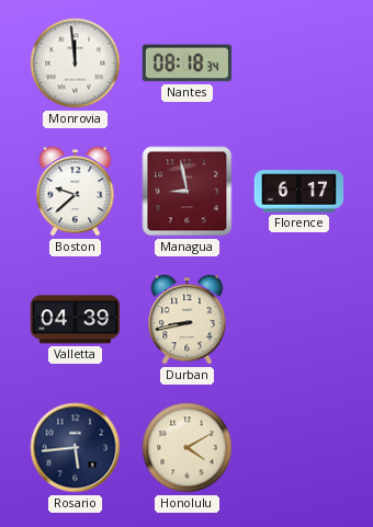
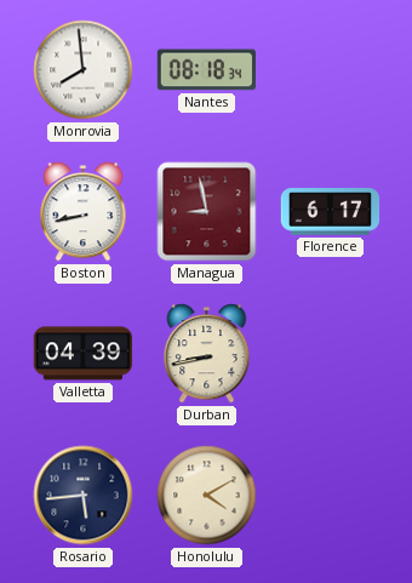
Monrovia: 11:59 -> 7:59 (84, 70)
Boston: 9:38 -> 8:43 (84, 212)
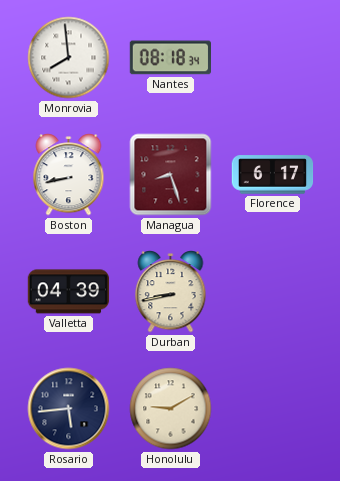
Managua: 8:58 -> 8:27 (171, 175)
Honolulu: 4:10 -> 9:10 (171, 409)
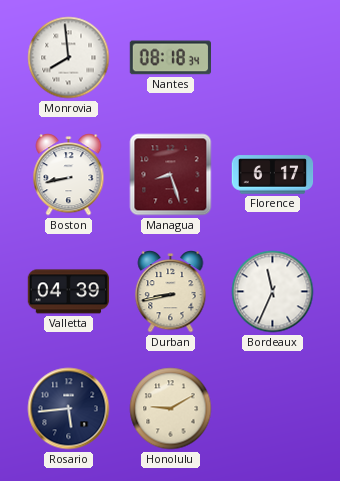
Bordeaux: none -> 11:34 (273, 292)
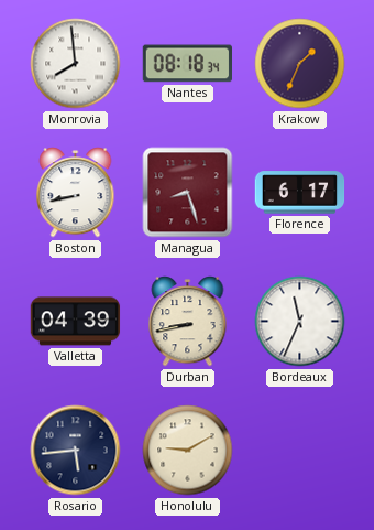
Krakow: none -> 1:34 (300, 64)
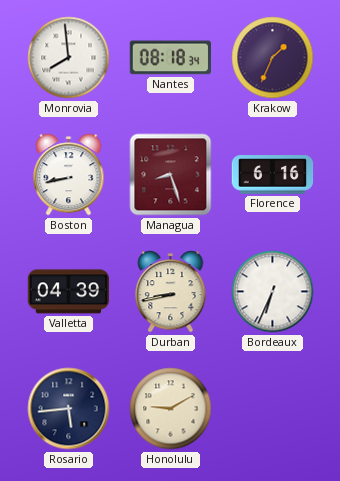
Florence: 6:17 -> 6:16 (273, 175)
Bordeaux: 11:34 -> 6:34 (273, 292)
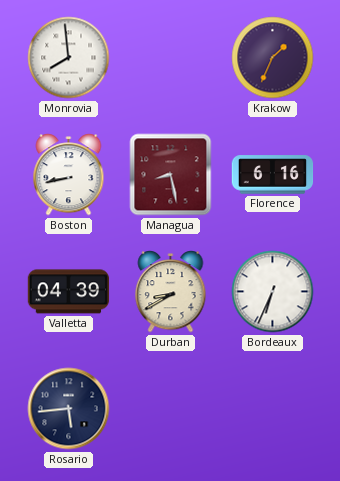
Nantes: 08:18 -> none (171, 58)
Managua: 8:27 -> 8:28 (171, 175)
Durban: 8:43 -> 8:40 (171, 292)
Honolulu: 9:10 -> none (171, 409)
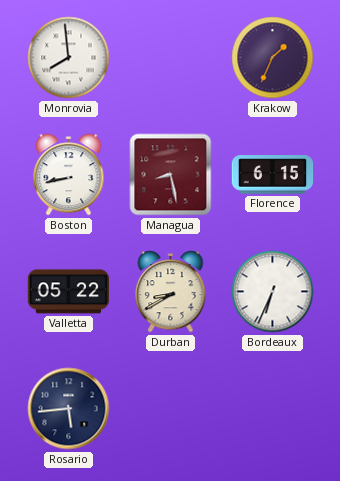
Florence: 6:16 -> 6:15 (273, 175)
Valletta: 04:39 -> 05:22 (69, 292)
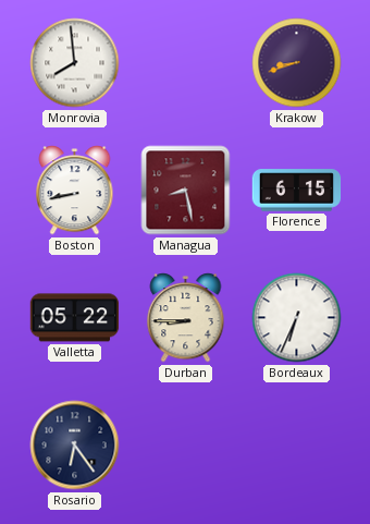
Krakow: 1:34 -> 8:42 (297, 63)
Durban: 8:40 -> 8:45 (186, 318)
Rosario: 5:44 -> 6:24 (75, 446)
